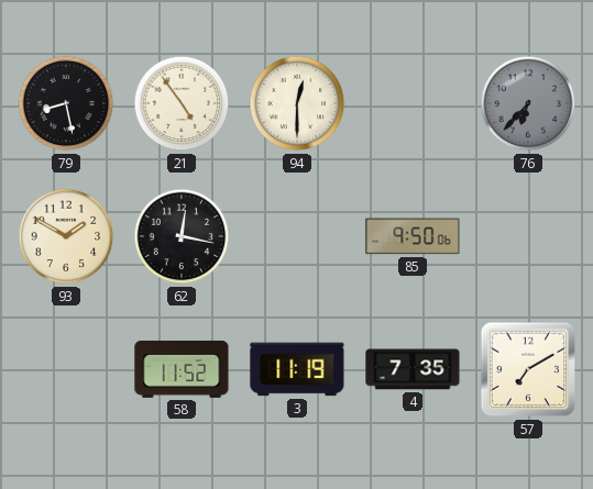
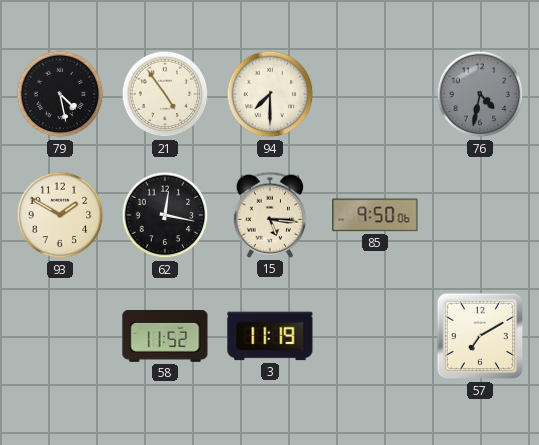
79: 8:28 -> 4:28 (60, 94)
94: 12:30 -> 7:30 (270, 94)
76: 6:37 -> 4:32 (480, 94)
15: none -> 5:16 (270, 215)
4: 7:35 -> none (413, 369)
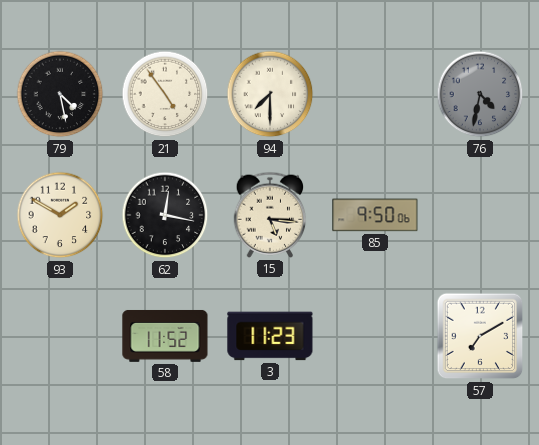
3: 11:19 -> 11:23 (270, 336)
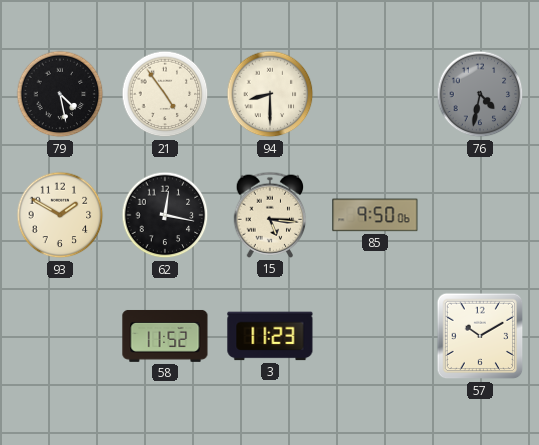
94: 7:30 -> 8:30 (270, 94)
57: 7:10 -> 10:10 (480, 336)
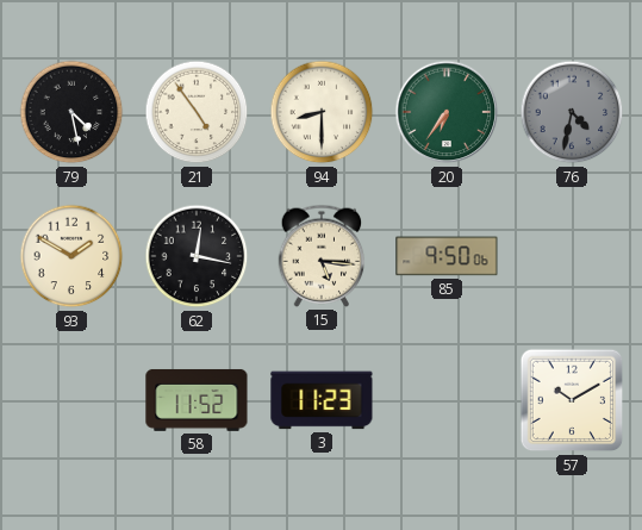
20: none -> 6:36 (447, 112)
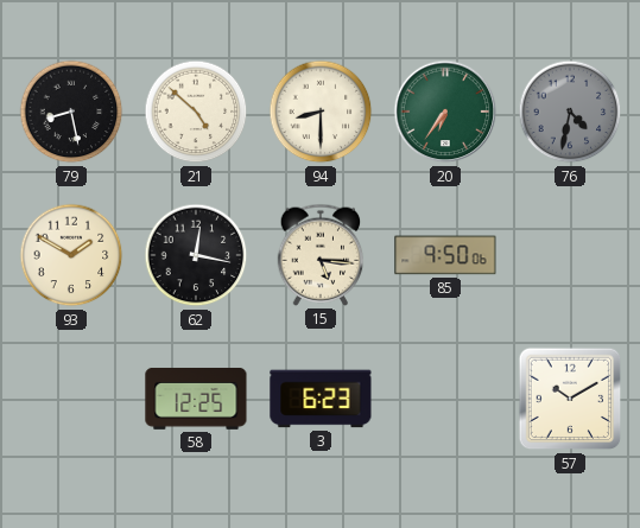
79: 4:28 -> 8:28 (71, 112)
21: 4:54 -> 4:52 (196, 112)
58: 11:52 -> 12:25 (196, 399)
3: 11:23 -> 6:23 (321, 399)
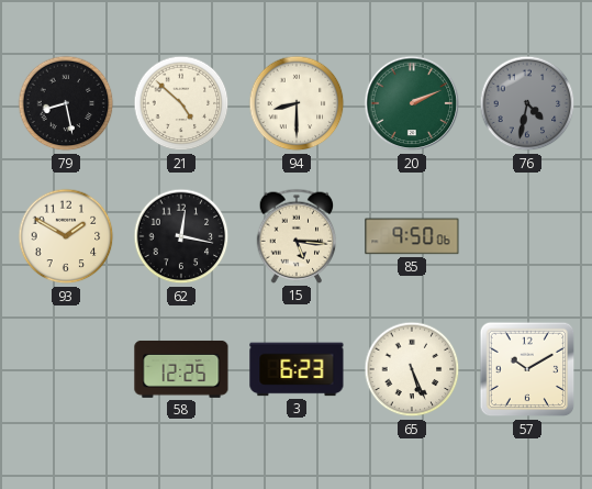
20: 6:36 -> 2:11 (412, 103)
65: none -> 5:26 (412, 369)
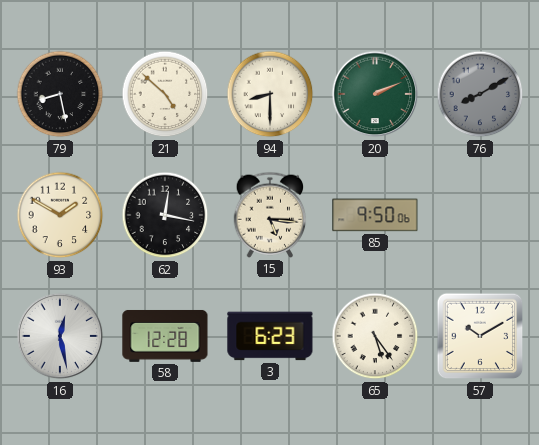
76: 4:32 -> 8:10 (480, 94)
16: none -> 12:28 (60, 336)
58: 12:25 -> 12:28 (165, 336)
65: 5:26 -> 5:24 (375, 336)
